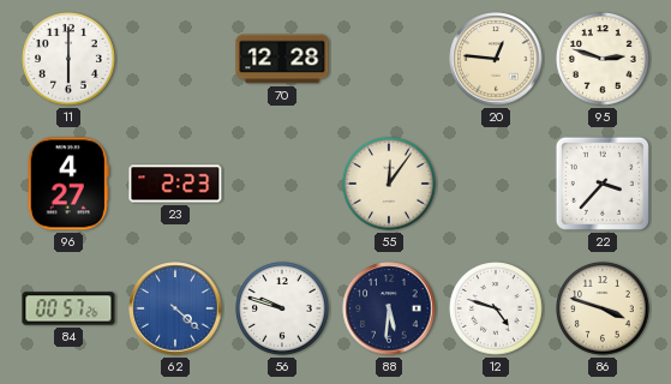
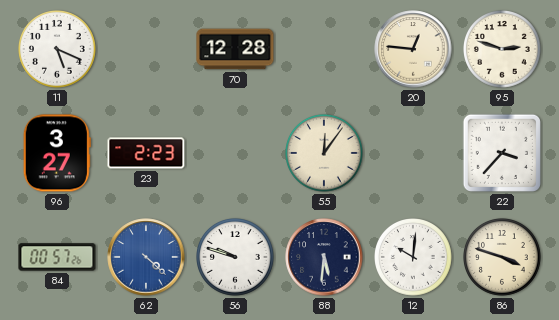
11: 6:00 -> 5:19 (58, 50)
96: 4:27 -> 3:27 (57, 153)
12: 4:48 -> 10:01 (414, 258)
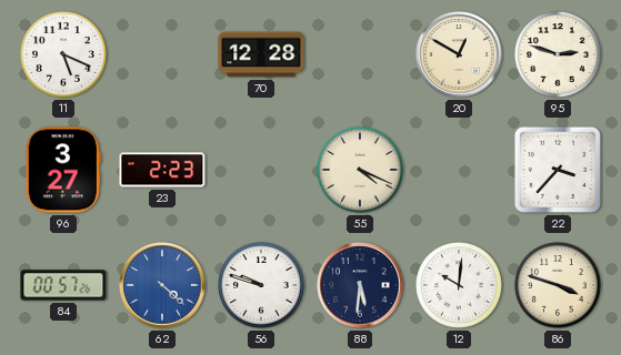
20: 12:46 -> 12:50 (459, 54)
55: 12:06 -> 4:19 (361, 171)
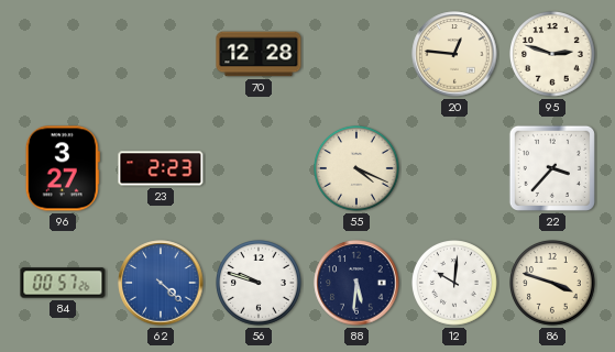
11: 5:19 -> none (64, 55)
20: 12:50 -> 12:46 (454, 54)
